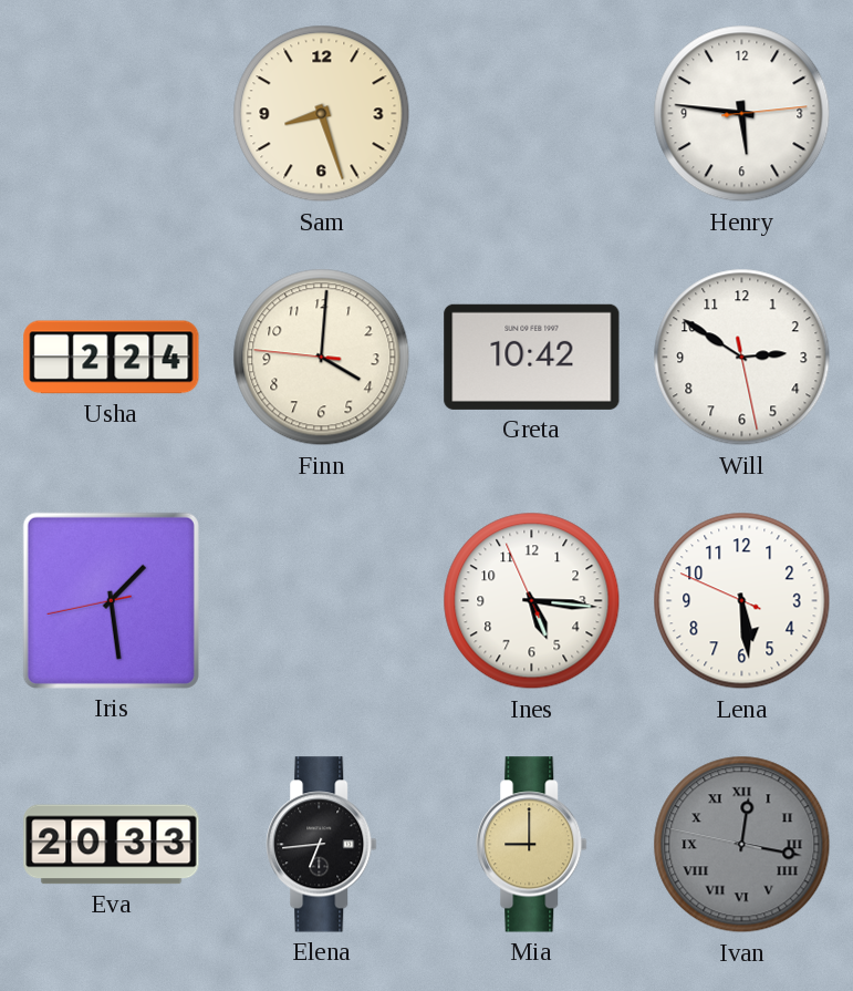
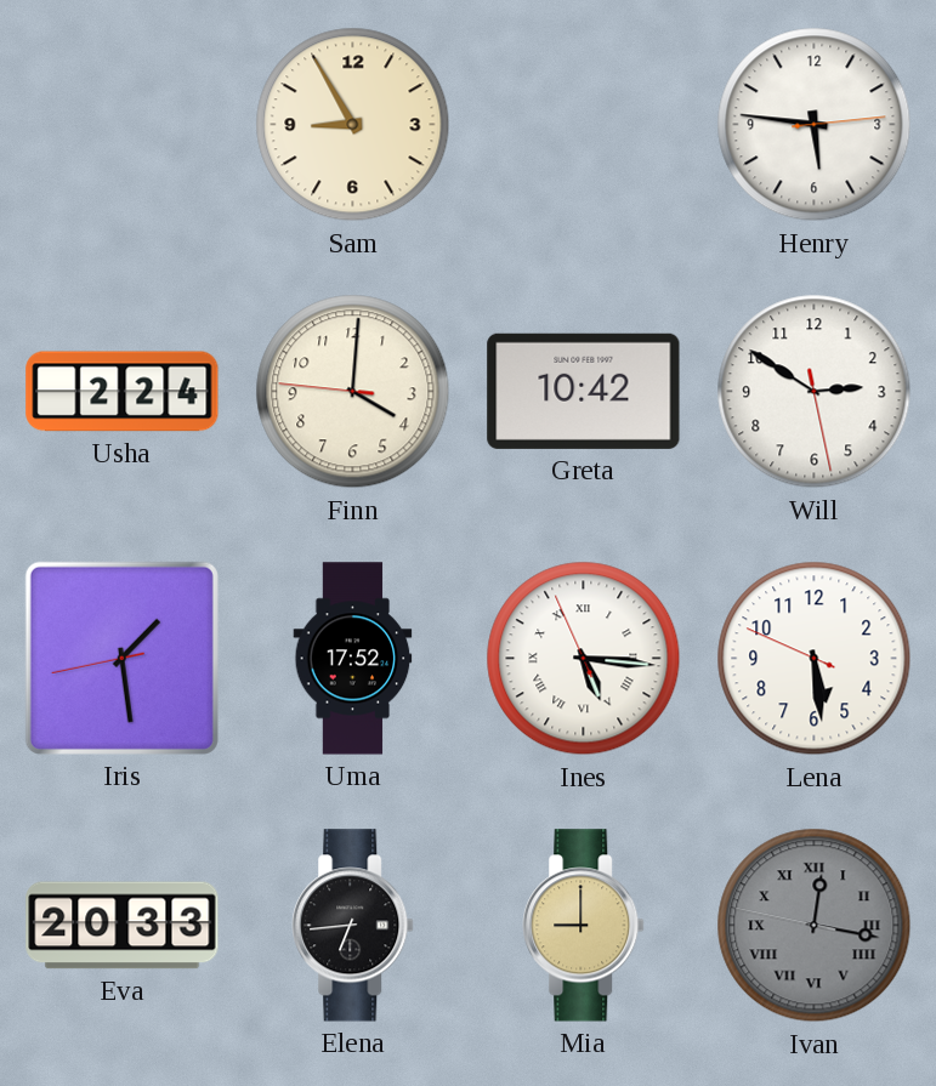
Sam: 8:27 -> 8:55 (353, 125)
Uma: none -> 17:52 (353, 659)
Ines numerals: Arabic -> Roman (584, 659)
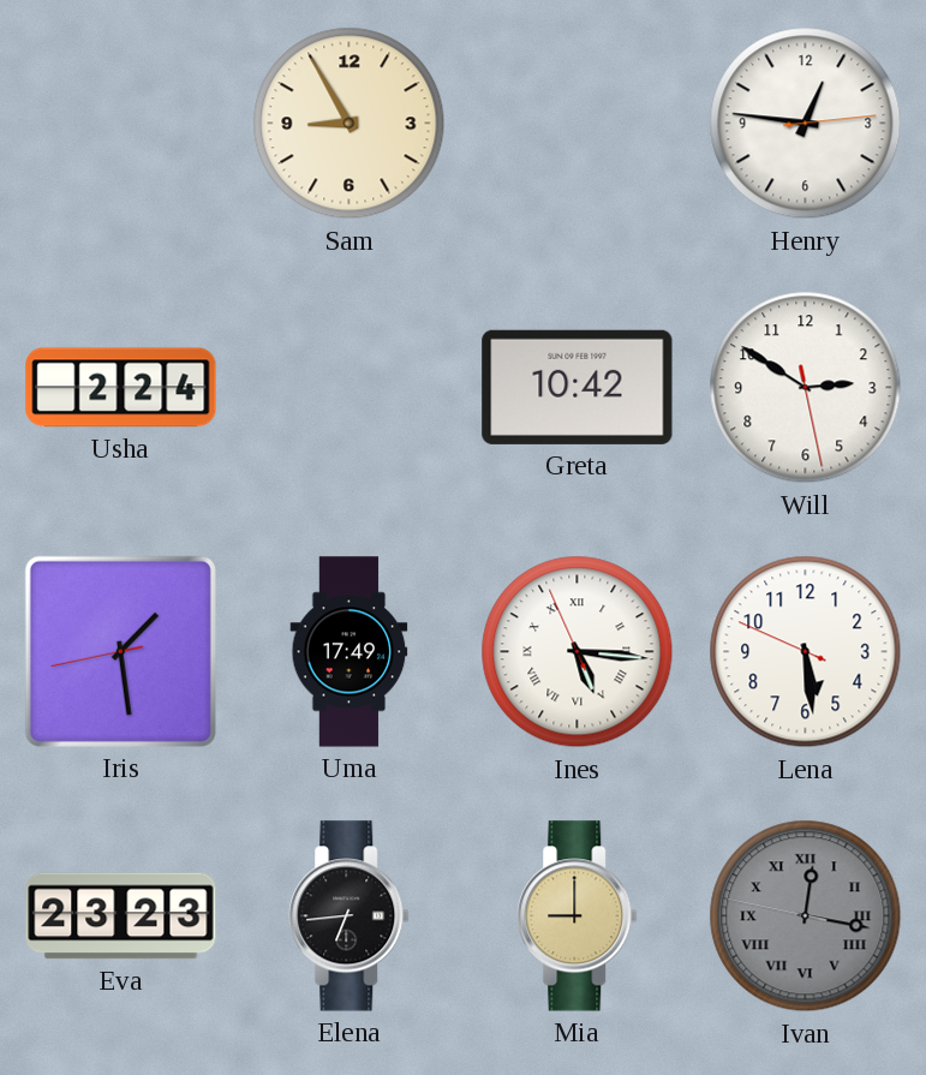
Henry: 5:46 -> 12:46 (806, 124)
Finn: 4:00 -> none (353, 392)
Uma: 17:52 -> 17:49 (350, 652)
Eva: 20:33 -> 23:23 (121, 916)
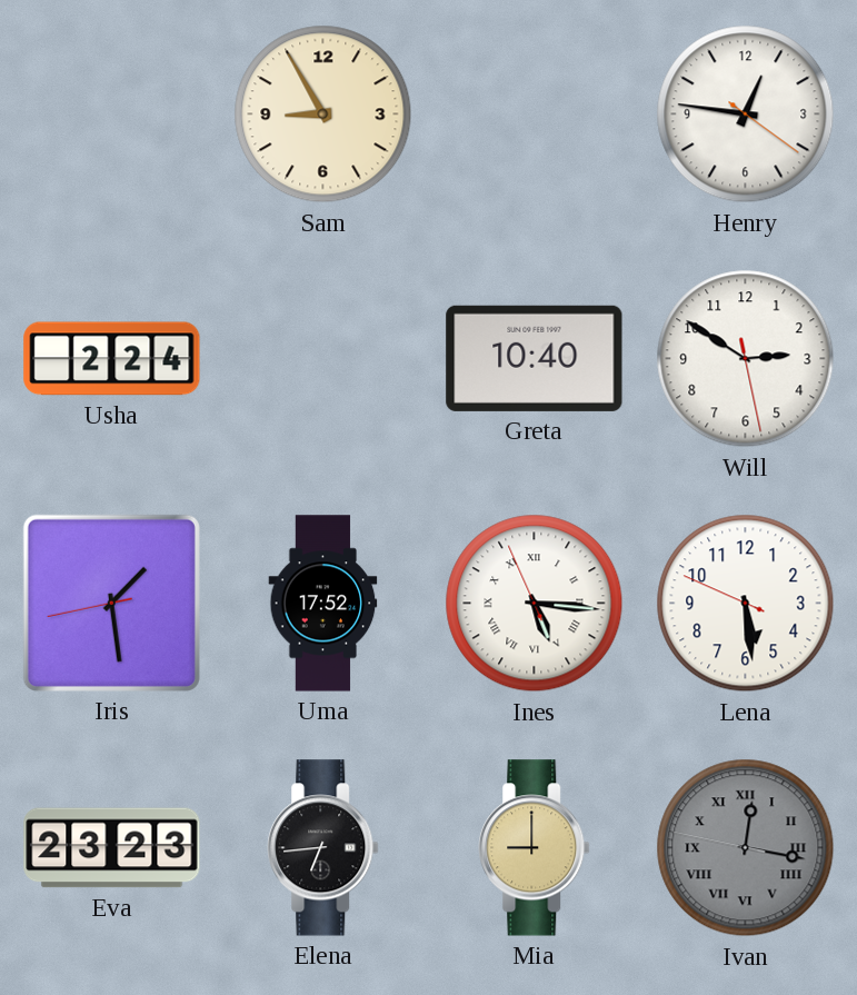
Henry: 12:46:14 -> 12:46:21 (746, 115)
Greta: 10:42 -> 10:40 (535, 358)
Uma: 17:49 -> 17:52 (323, 604)
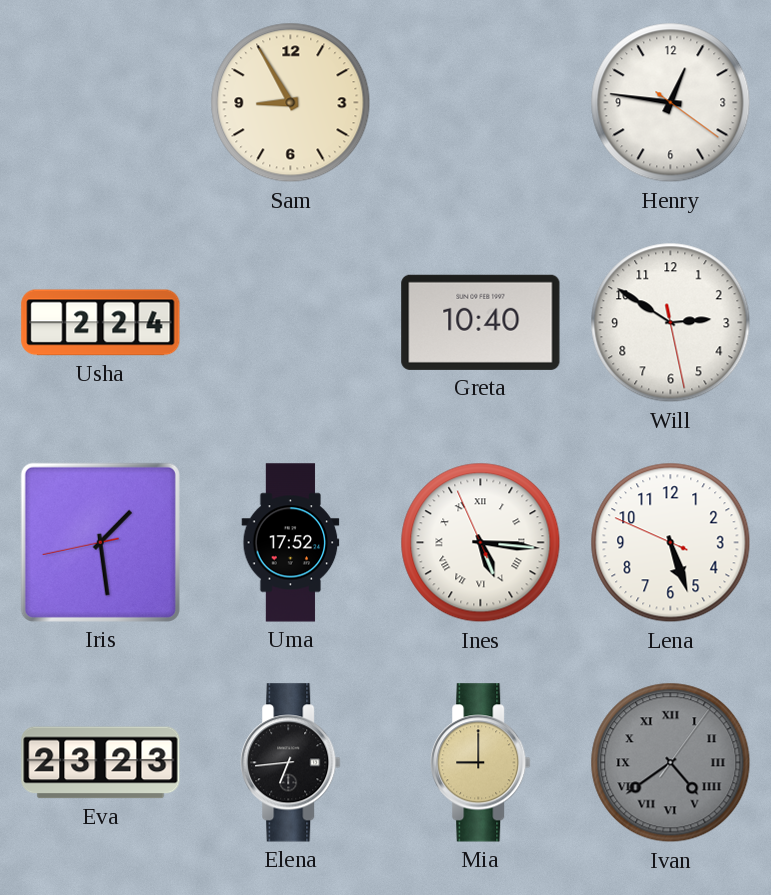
Lena: 5:28 -> 5:26 (671, 543)
Ivan: 12:16 -> 4:39 (671, 763)
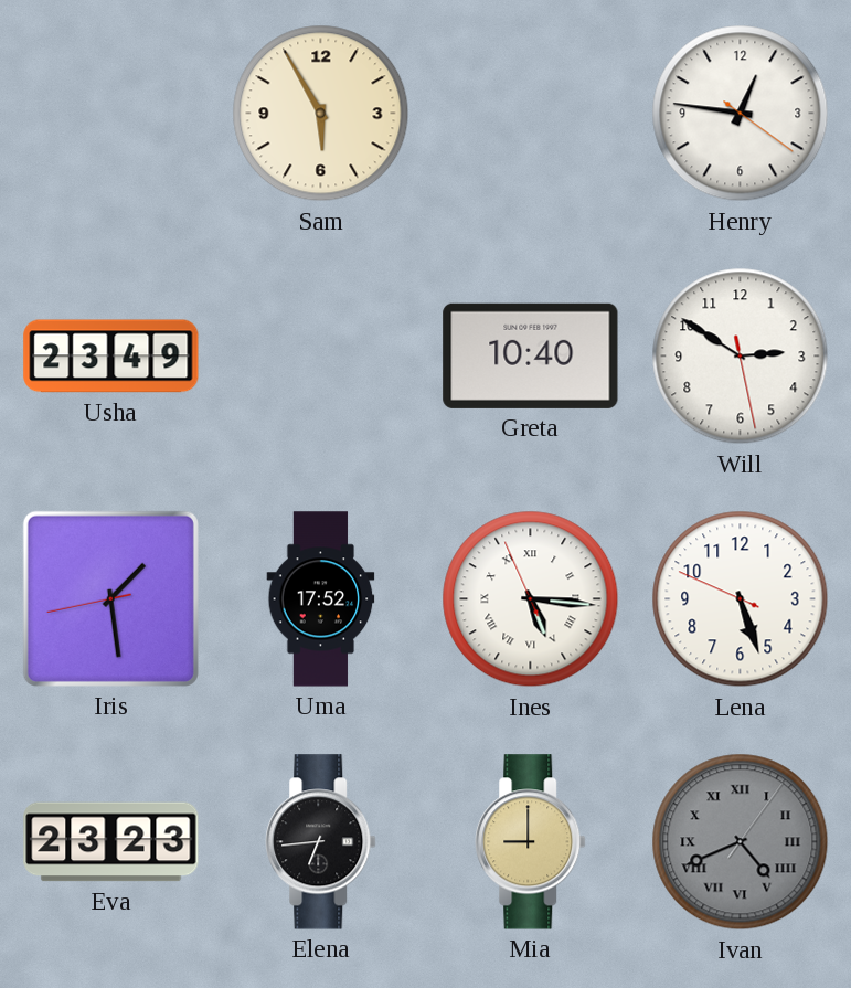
Sam: 8:55 -> 5:55 (321, 114)
Usha: 2:24 -> 23:49 (111, 357)
Ivan: 4:39 -> 4:41 (741, 842)
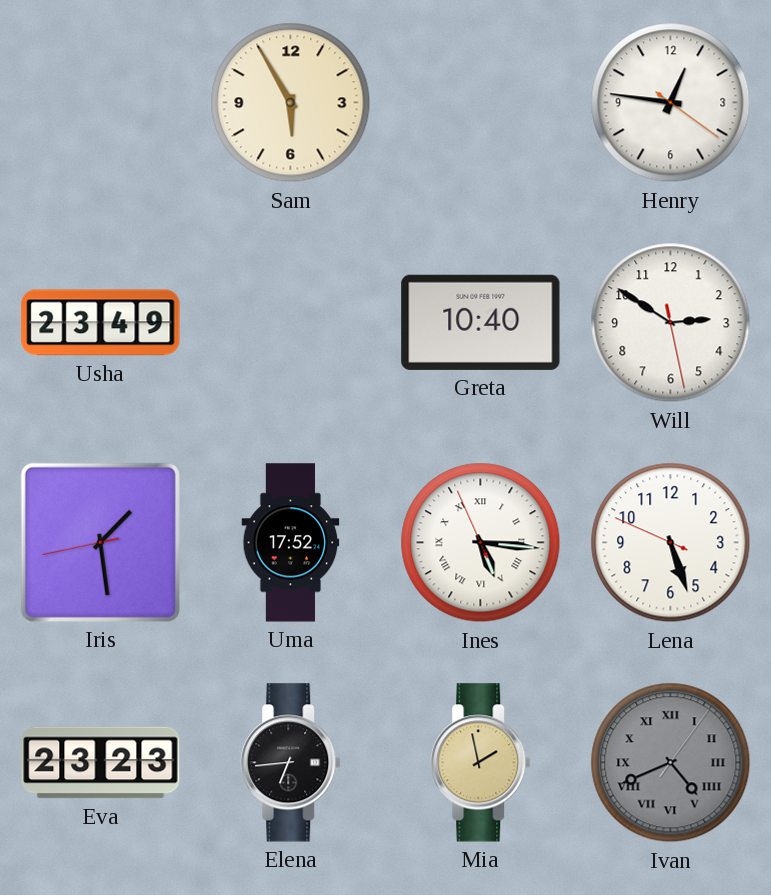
Mia: 9:00 -> 1:58 (481, 763)
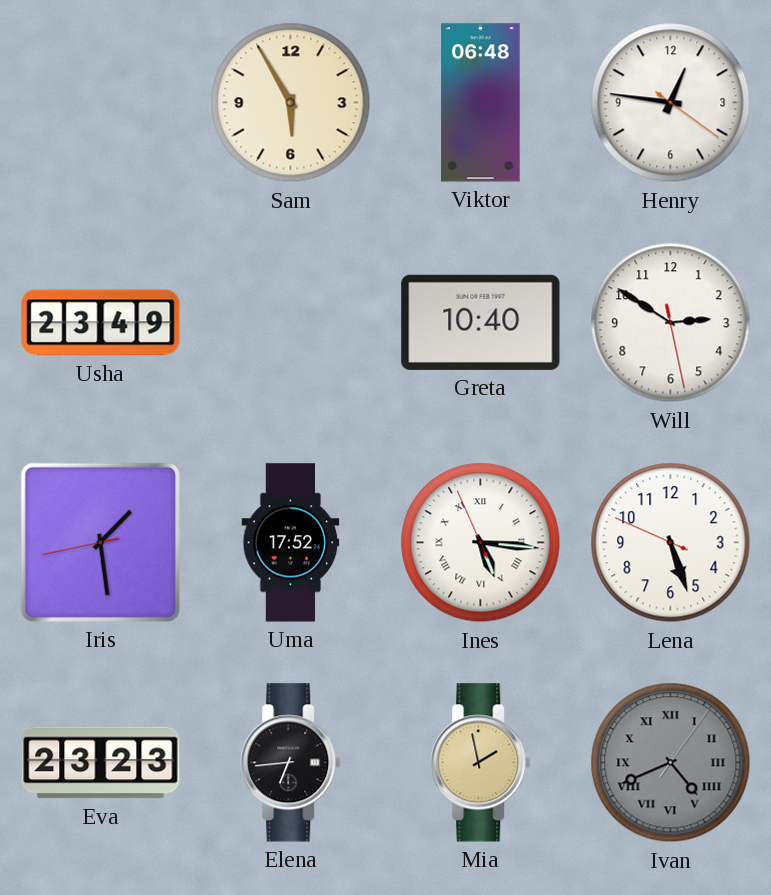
Viktor: none -> 06:48 (481, 103)
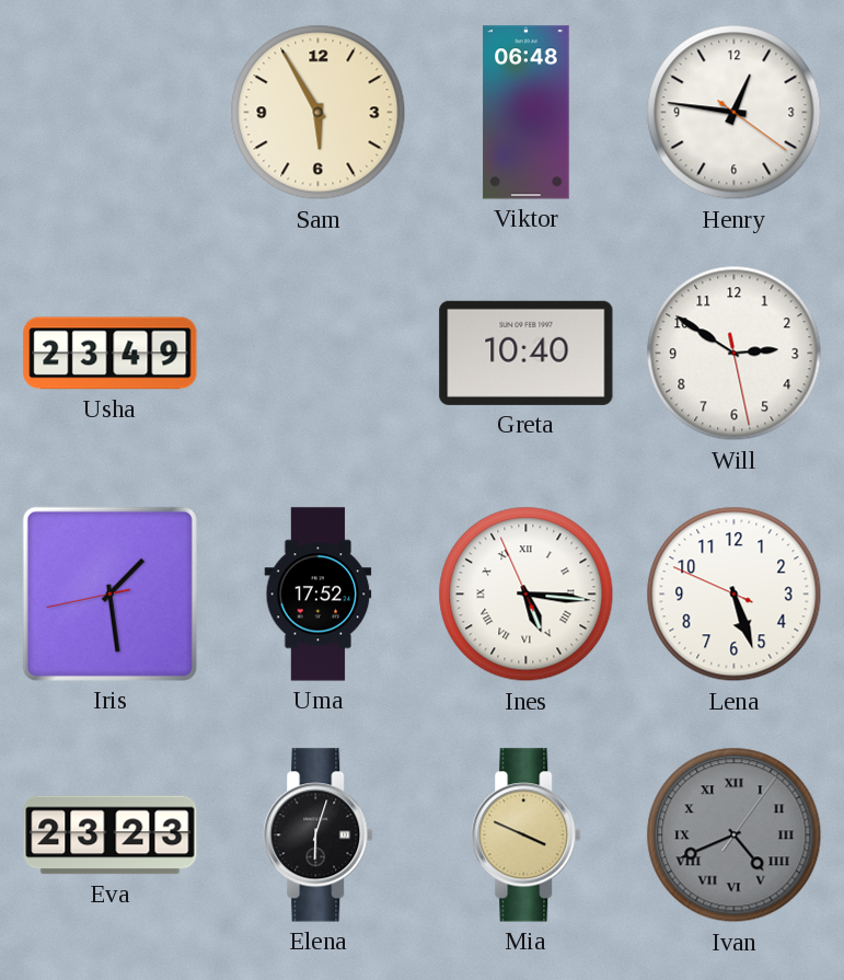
Elena: 6:44 -> 6:03 (319, 835)
Mia: 1:58 -> 3:49 (527, 835)
